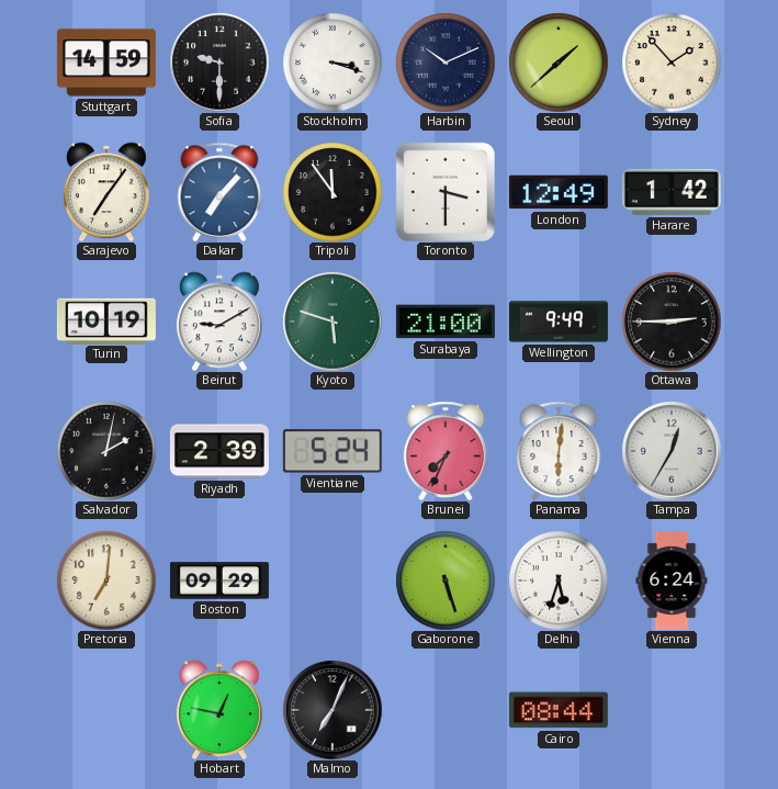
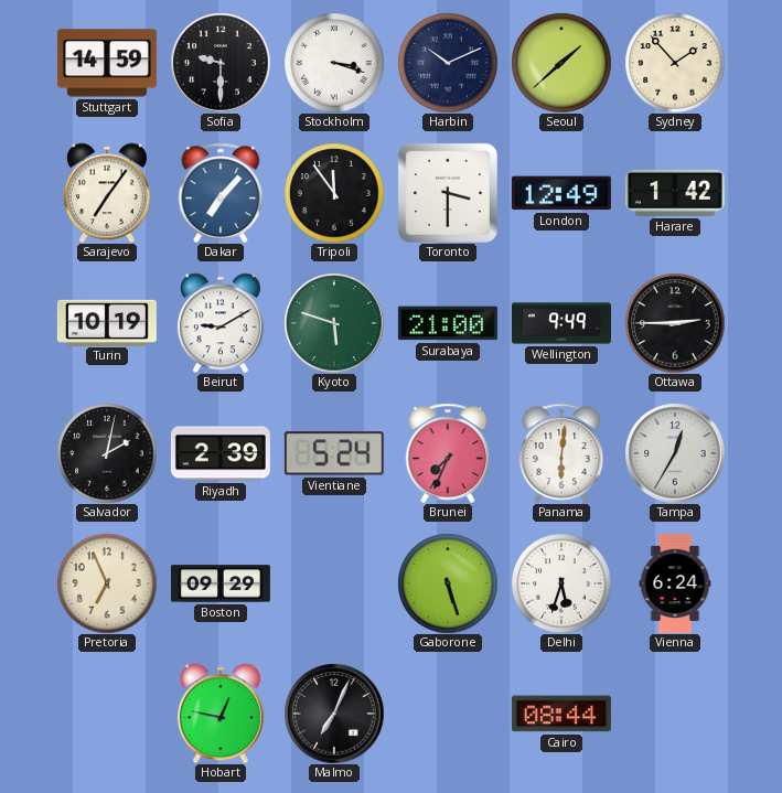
Pretoria: 7:01 -> 6:56 (107, 583)
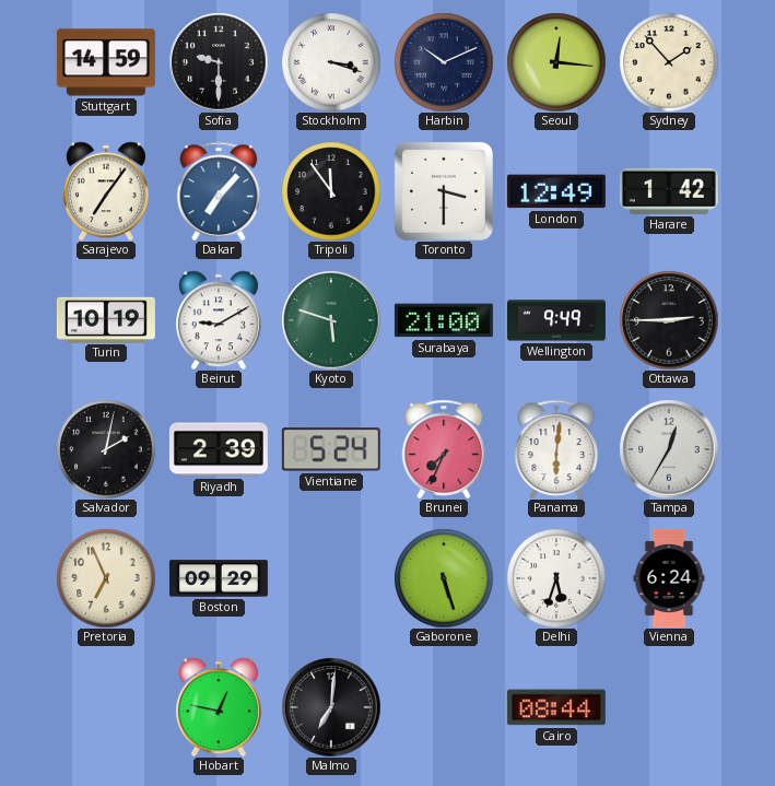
Seoul: 1:38 -> 12:16 (556, 62)
Malmo: 7:04 -> 7:01 (331, 707)
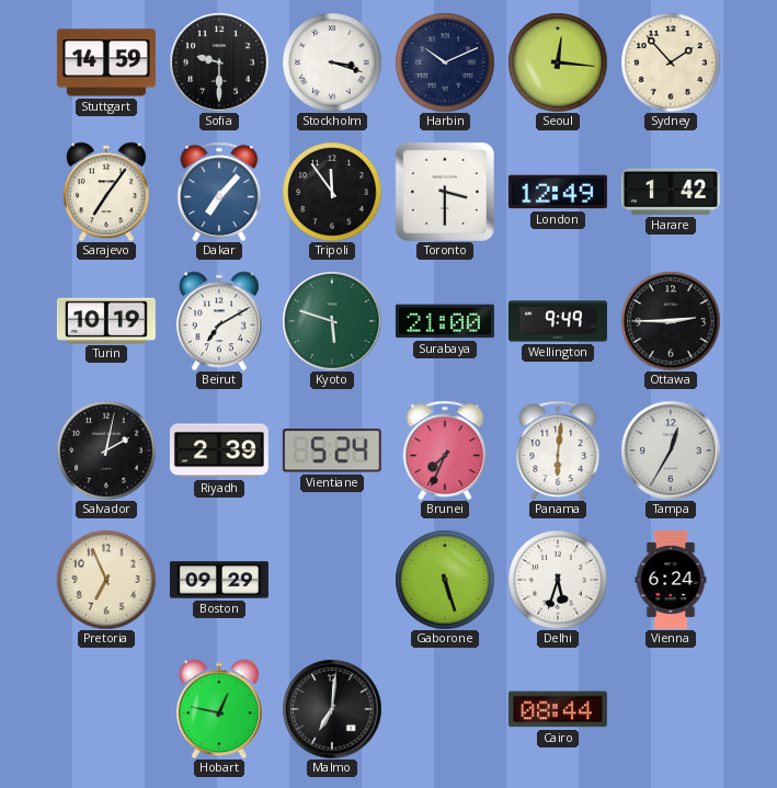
Beirut: 9:10 -> 7:10 (219, 321)
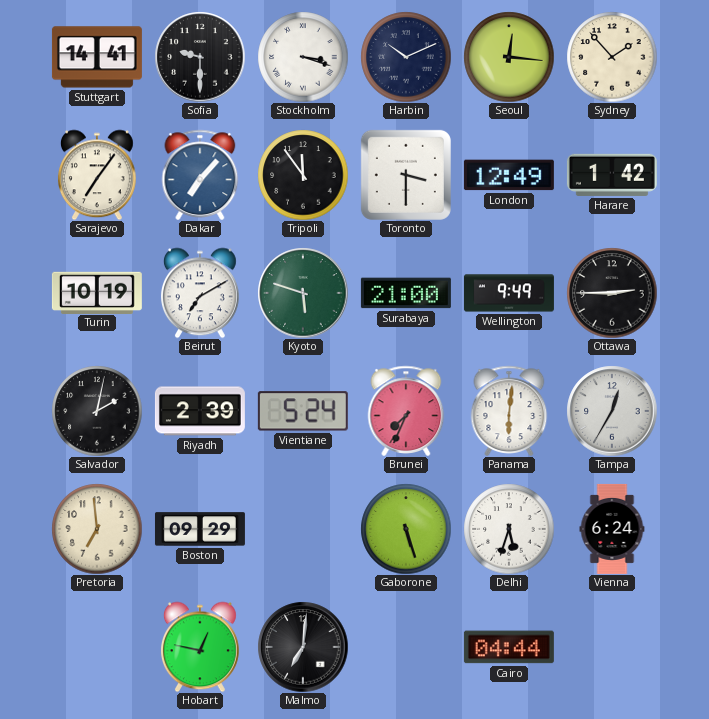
Stuttgart: 14:59 -> 14:41 (97, 57)
Pretoria: 6:56 -> 6:59 (97, 529)
Cairo: 08:44 -> 04:44 (509, 647)
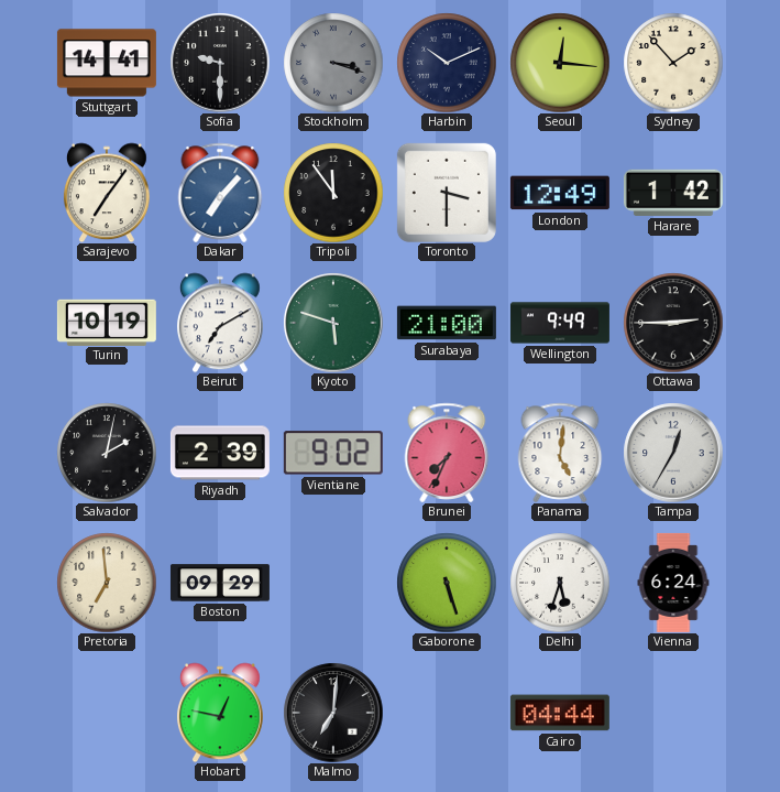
Stockholm dial: white -> grey (333, 63)
Vientiane: 5:24 -> 9:02 (333, 453)
Panama: 6:01 -> 5:01 (560, 453)
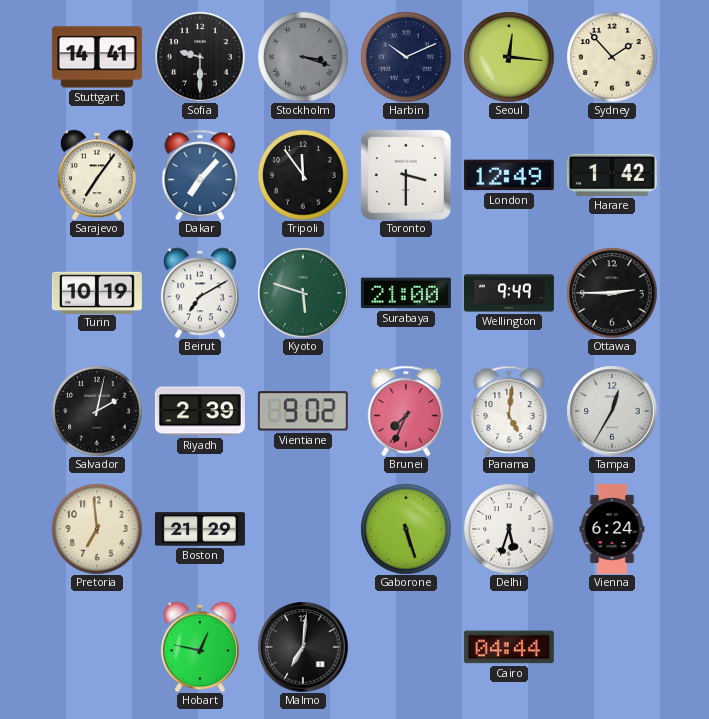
Boston: 09:29 -> 21:29 (200, 529)
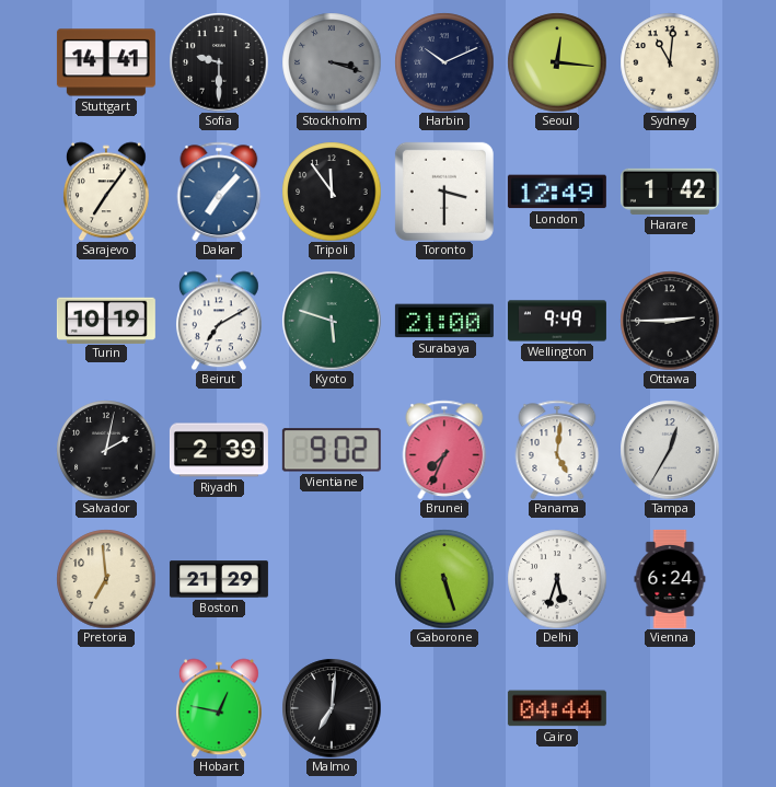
Sydney: 1:53 -> 11:01 (670, 62)
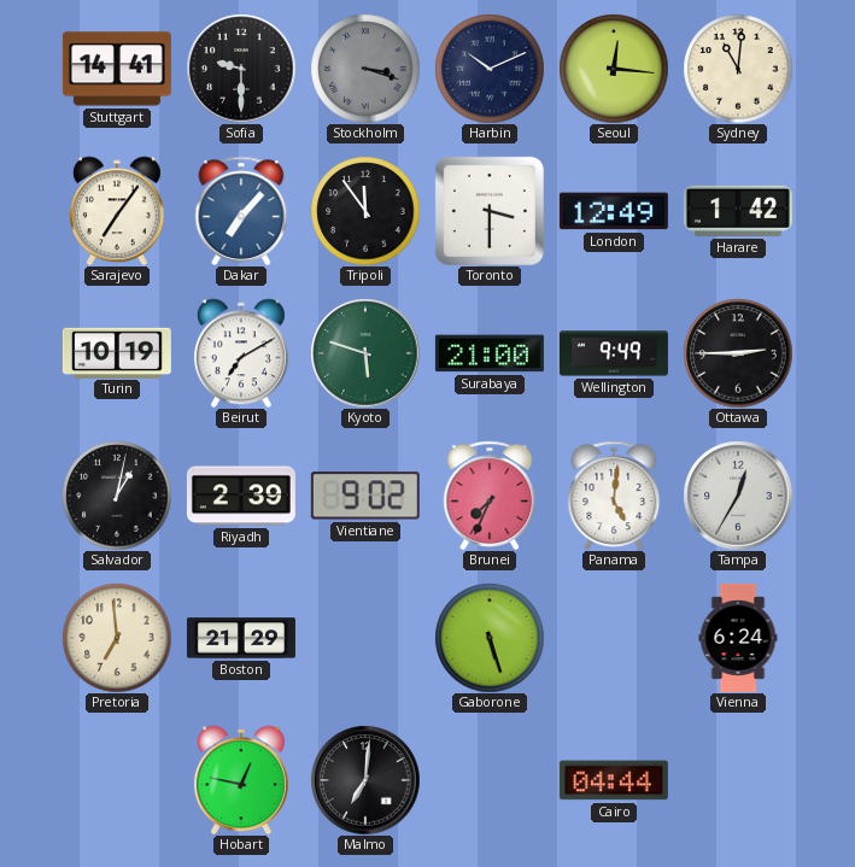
Salvador: 2:02 -> 1:02 (117, 496)
Delhi: 5:33 -> none (557, 579)
